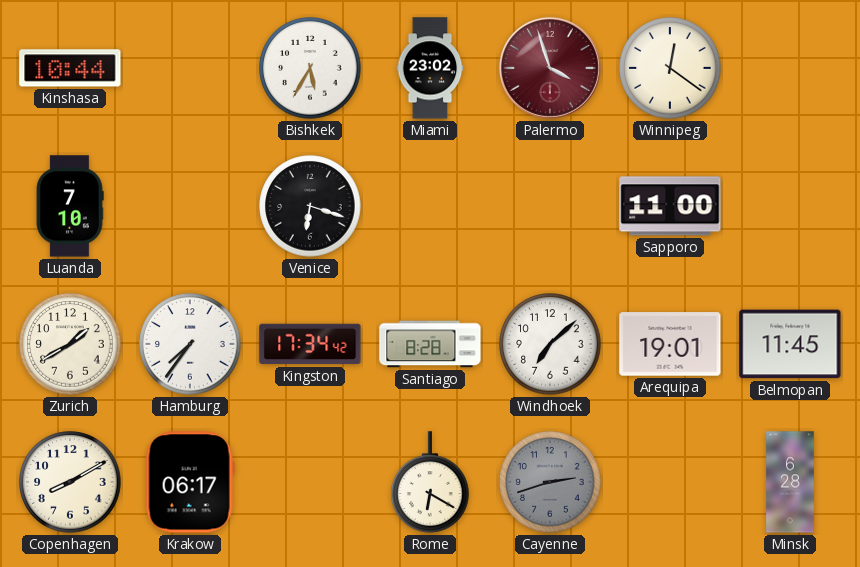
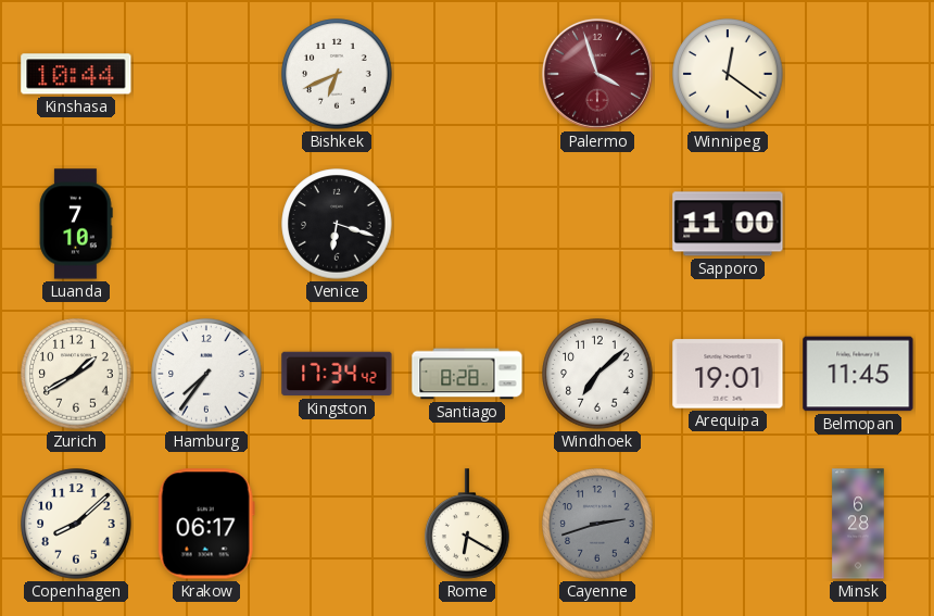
Bishkek: 5:35 -> 6:41 (337, 74)
Miami: 23:02 -> none (430, 68)
Copenhagen: 8:10 -> 8:08 (76, 524)
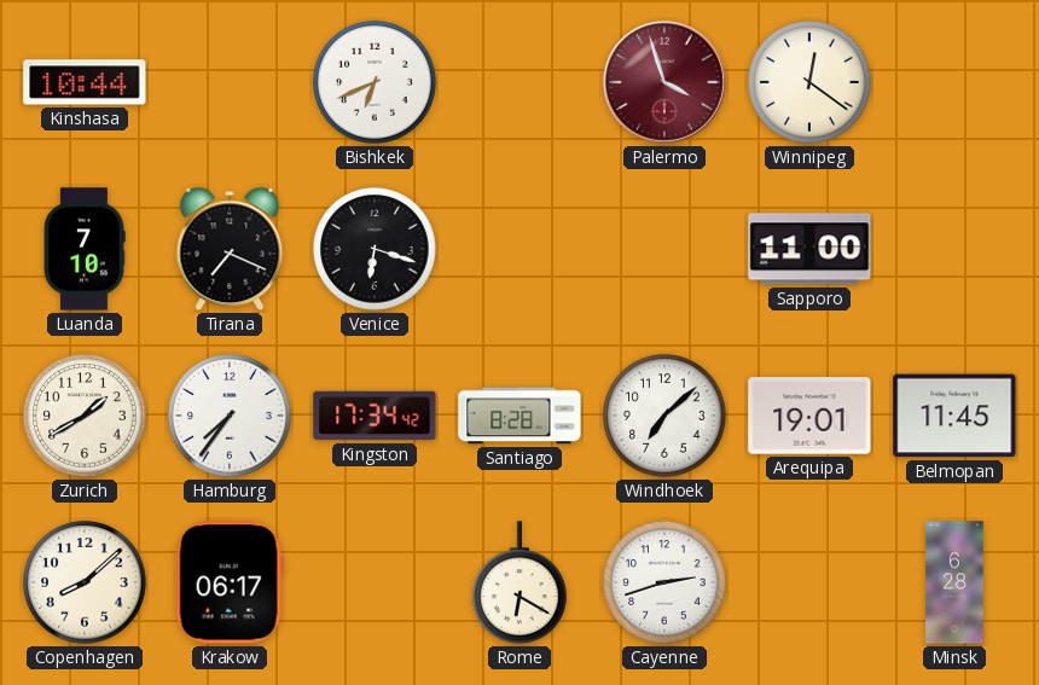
Tirana: none -> 7:19 (230, 249)
Cayenne dial: grey -> white (664, 582)
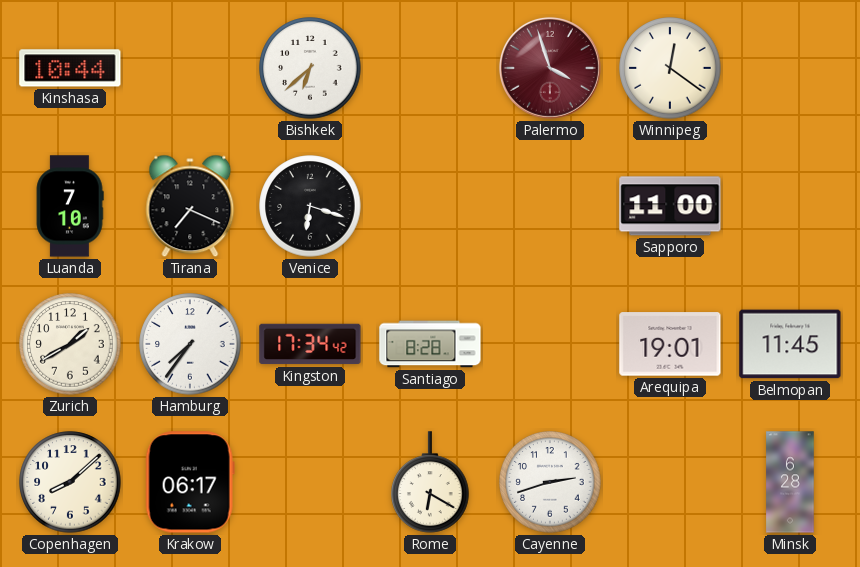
Bishkek: 6:41 -> 6:38 (310, 68)
Windhoek: 7:08 -> none (664, 416)
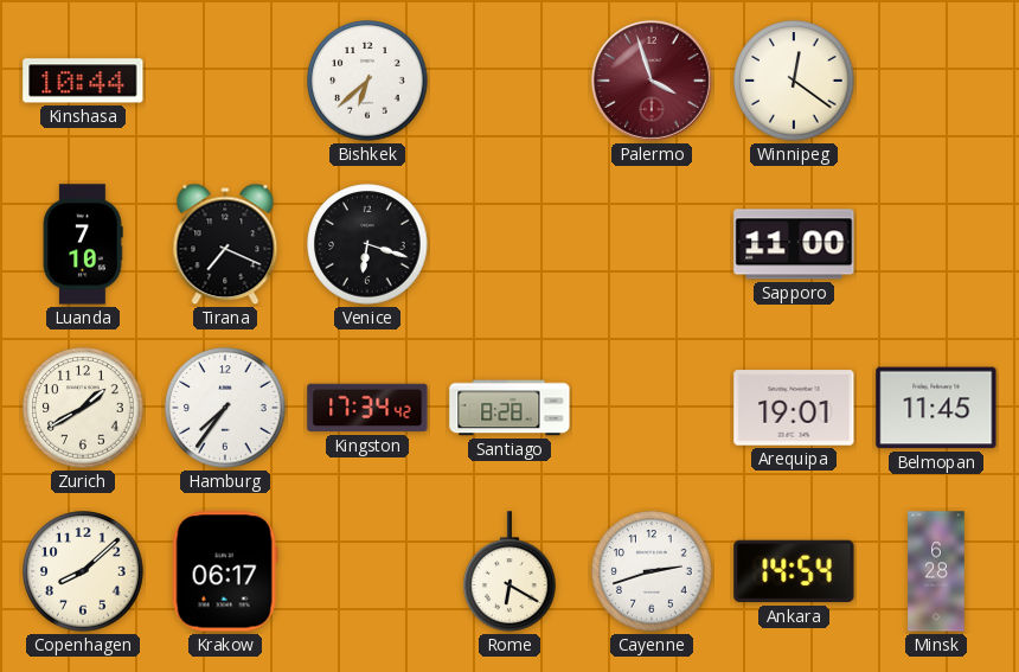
Ankara: none -> 14:54 (794, 571)
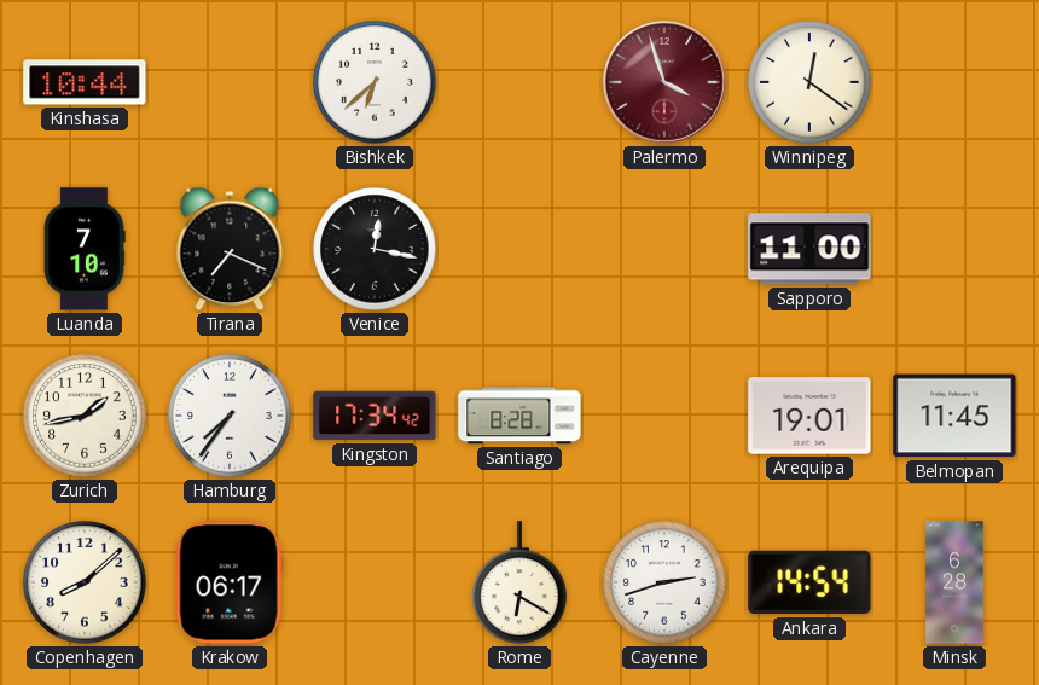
Venice: 6:18 -> 12:17 (375, 249)
Zurich: 1:40 -> 1:43 (85, 416)
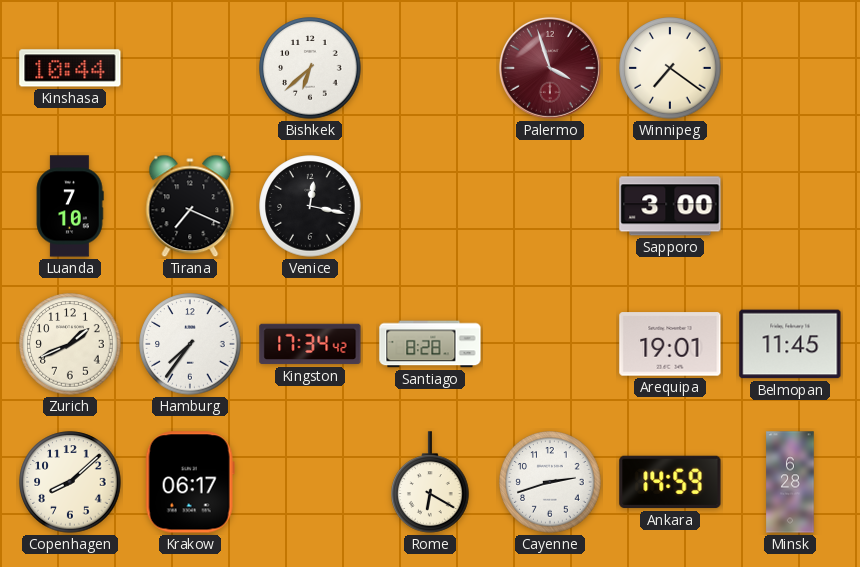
Winnipeg: 12:21 -> 7:21 (670, 68)
Sapporo: 11:00 -> 3:00 (670, 206)
Zurich: 1:43 -> 1:41 (70, 344)
Ankara: 14:54 -> 14:59 (670, 482)
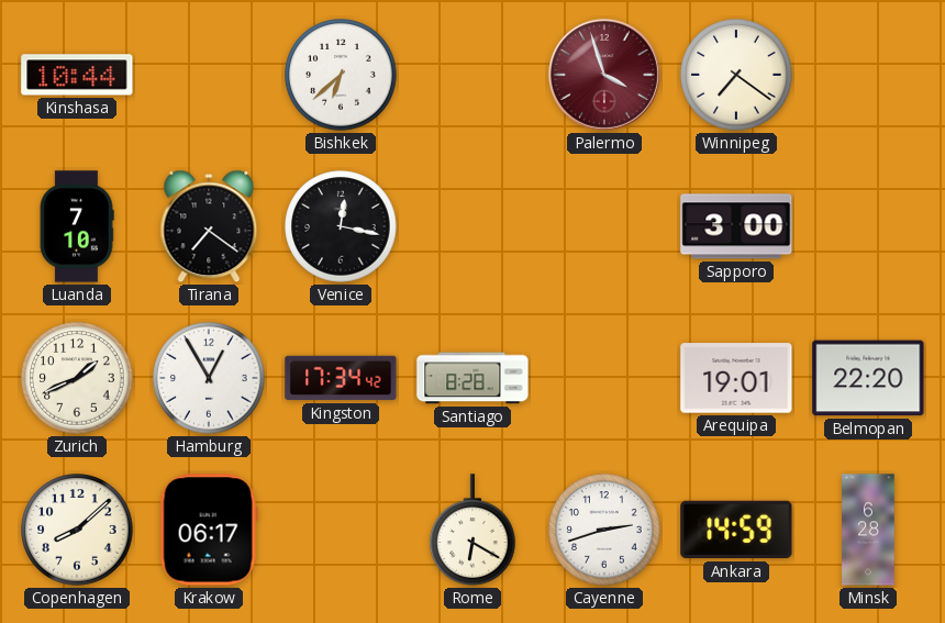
Tirana: 7:19 -> 7:21 (209, 226)
Hamburg: 7:36 -> 12:55 (209, 378)
Belmopan: 11:45 -> 22:20 (868, 378)
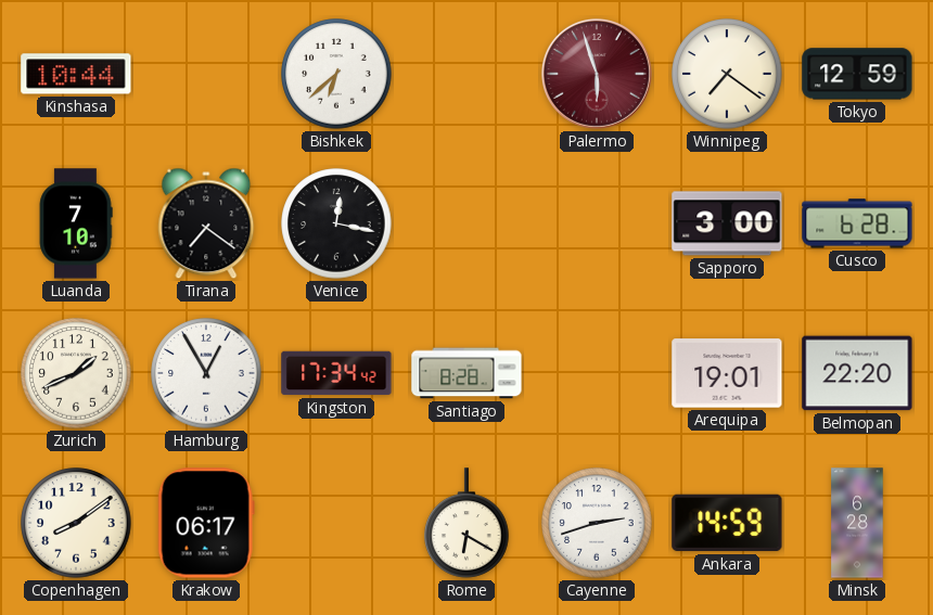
Palermo: 3:57 -> 5:57 (597, 74)
Tokyo: none -> 12:59 (857, 74)
Cusco: none -> 6:28 (857, 223)
Copenhagen: 8:08 -> 8:09 (76, 523)
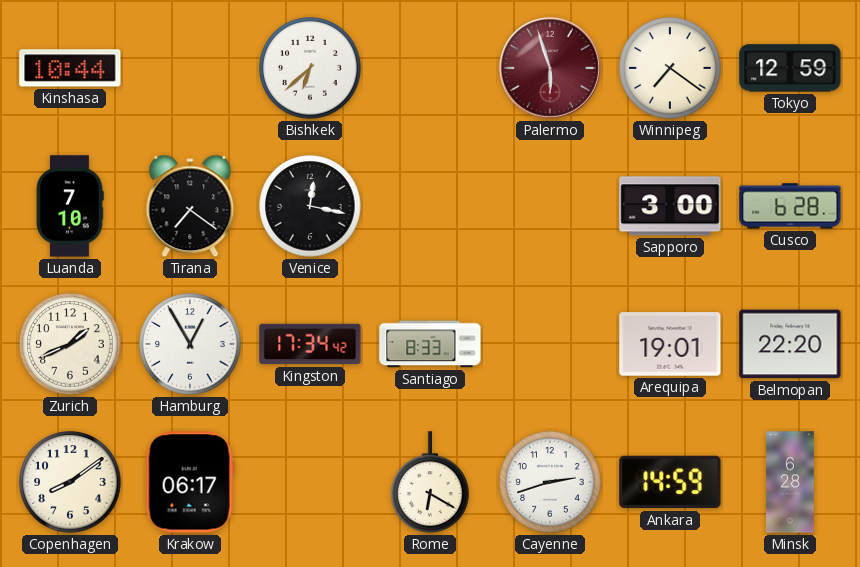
Santiago: 8:28 -> 8:33 (430, 344)
